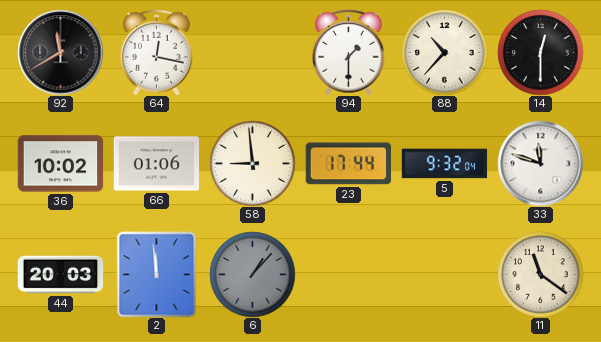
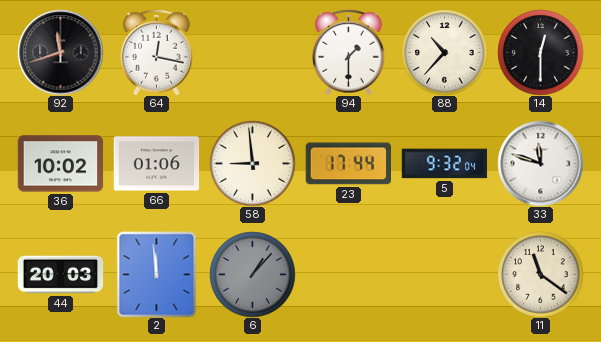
92: 11:40 -> 11:42 (60, 52)
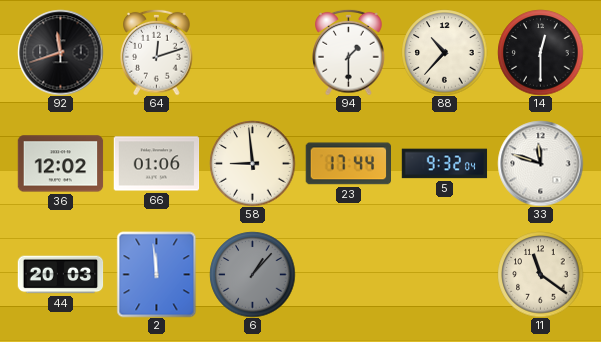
64: 12:17 -> 12:12 (157, 52)
36: 10:02 -> 12:02 (60, 164)
